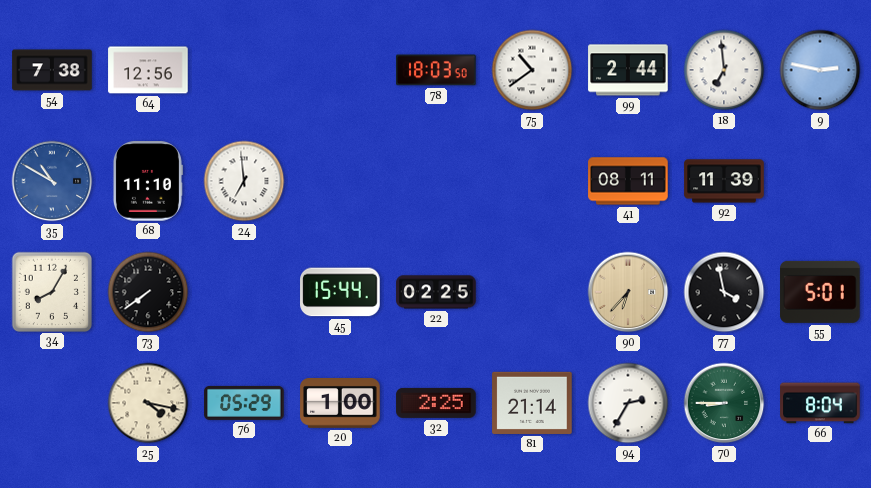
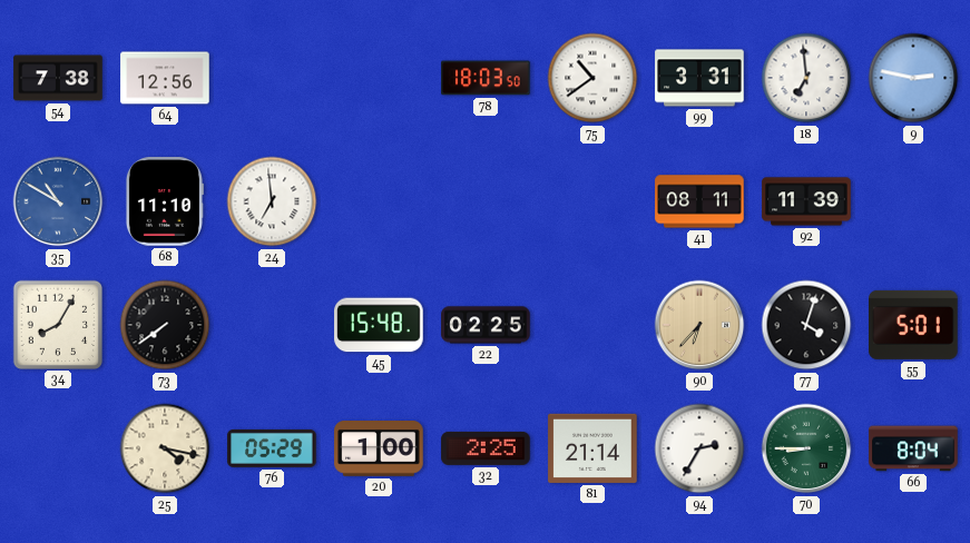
99: 2:44 -> 3:31 (699, 78)
45: 15:44 -> 15:48 (379, 325)
77: 3:58 -> 4:03 (806, 325)
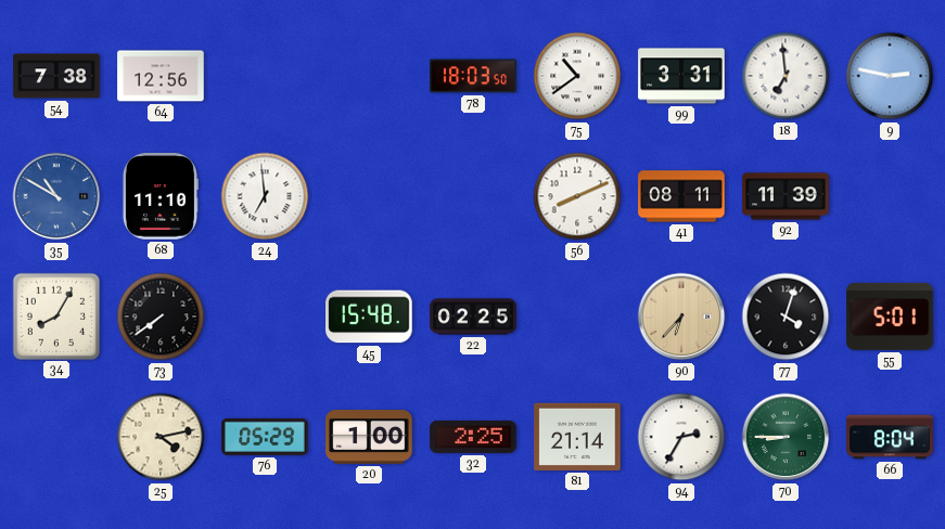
56: none -> 8:11 (577, 196)
25: 4:17 -> 4:13 (161, 437)
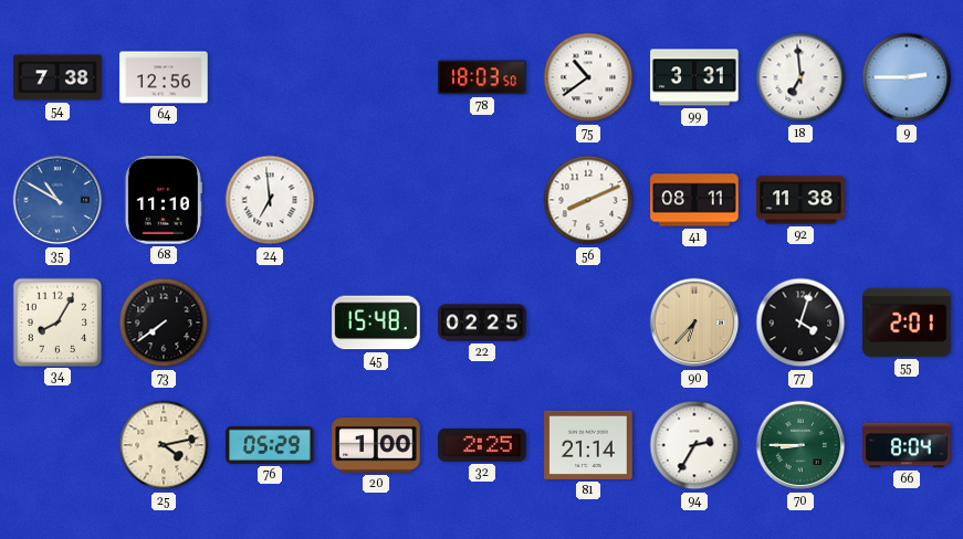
9: 2:47 -> 2:45 (907, 77)
92: 11:39 -> 11:38 (800, 200)
55: 5:01 -> 2:01 (907, 323)
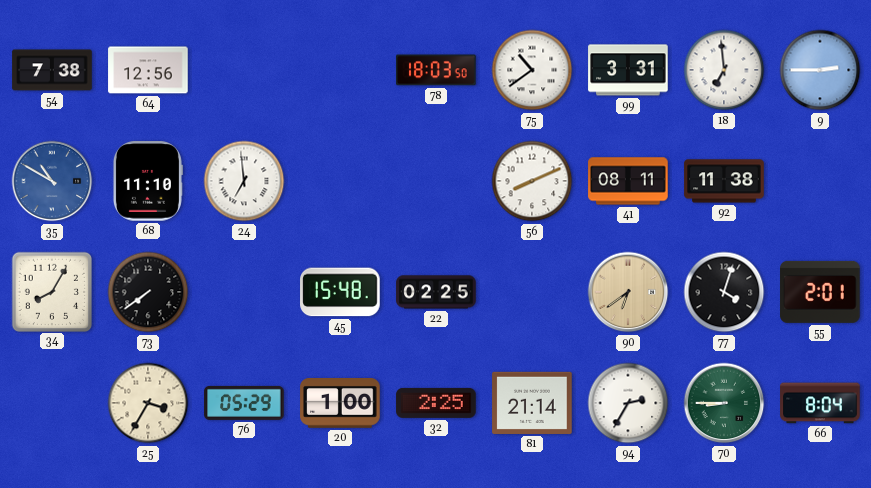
90: 6:37 -> 6:39 (628, 292)
25: 4:13 -> 3:35 (148, 403)
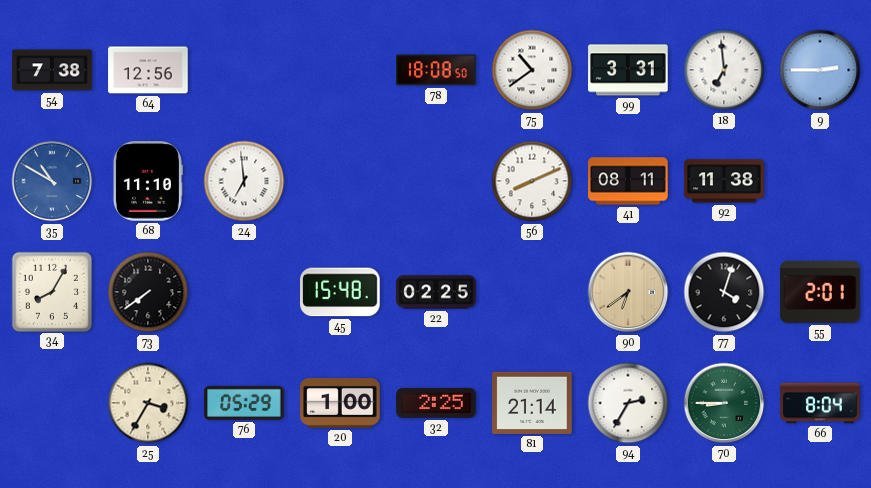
78: 18:03 -> 18:08 (436, 70)
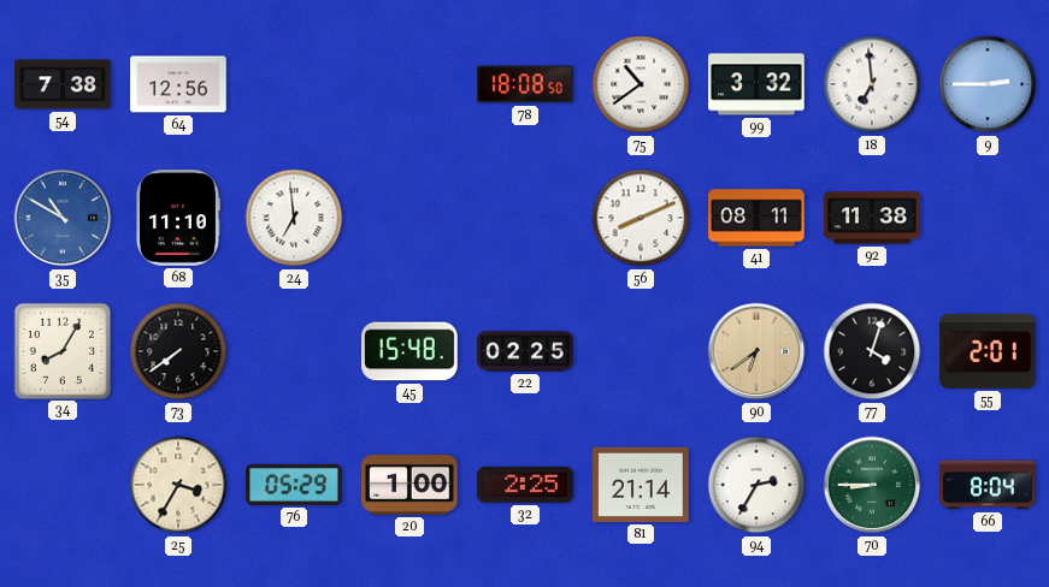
99: 3:31 -> 3:32 (756, 84)
